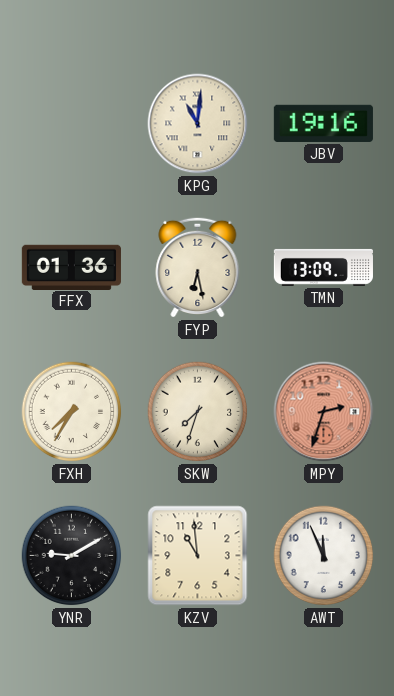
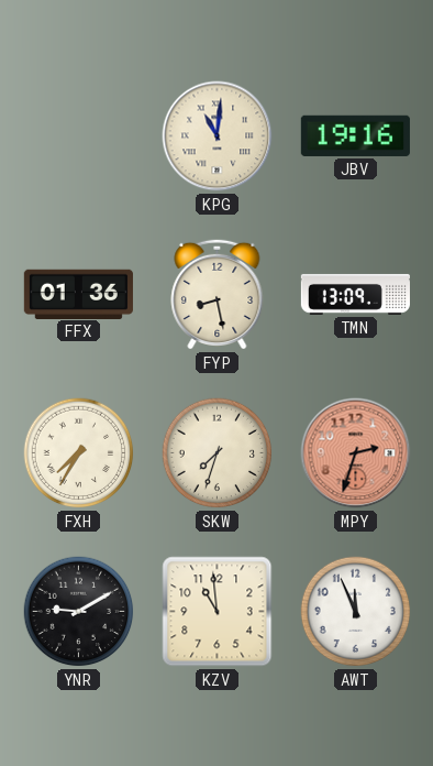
FYP: 6:28 -> 8:28 (218, 294)
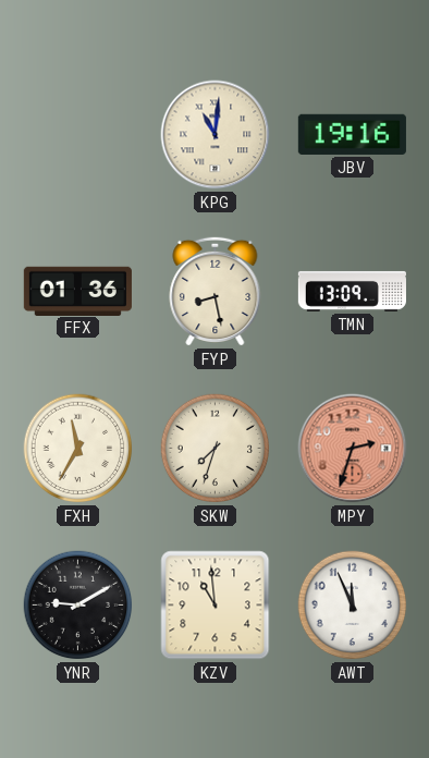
FXH: 7:35 -> 11:35 (78, 449)
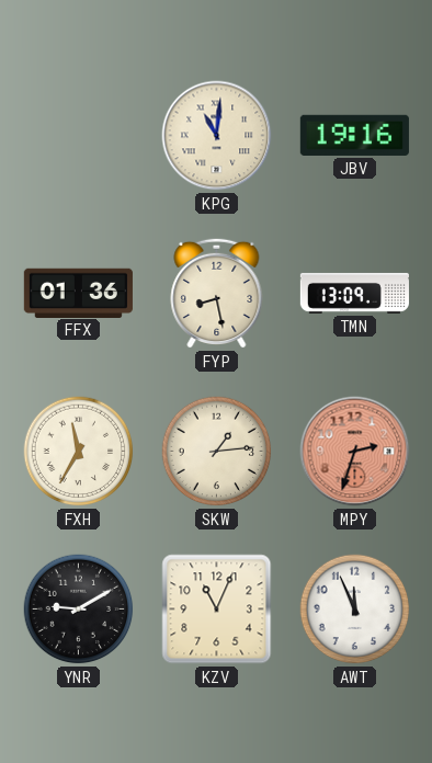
SKW: 7:33 -> 1:14 (217, 452)
KZV: 10:59 -> 11:04 (217, 610)
